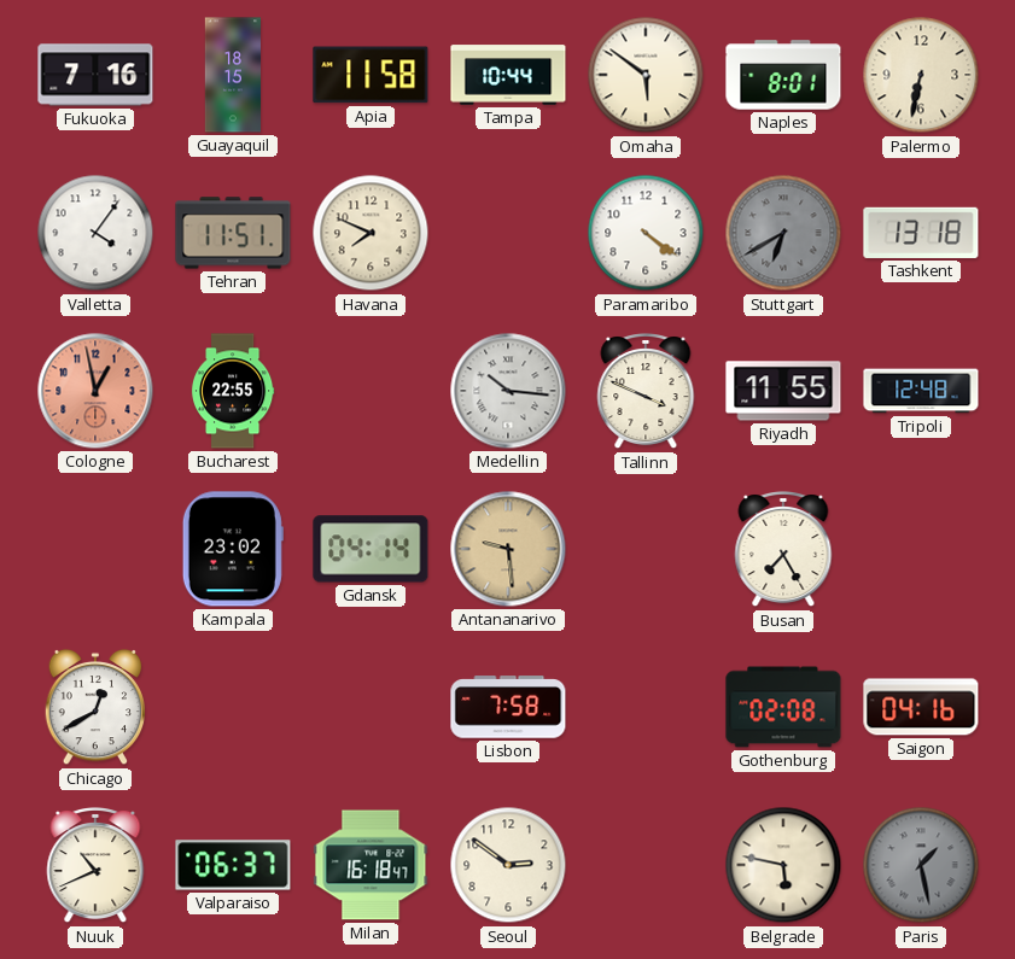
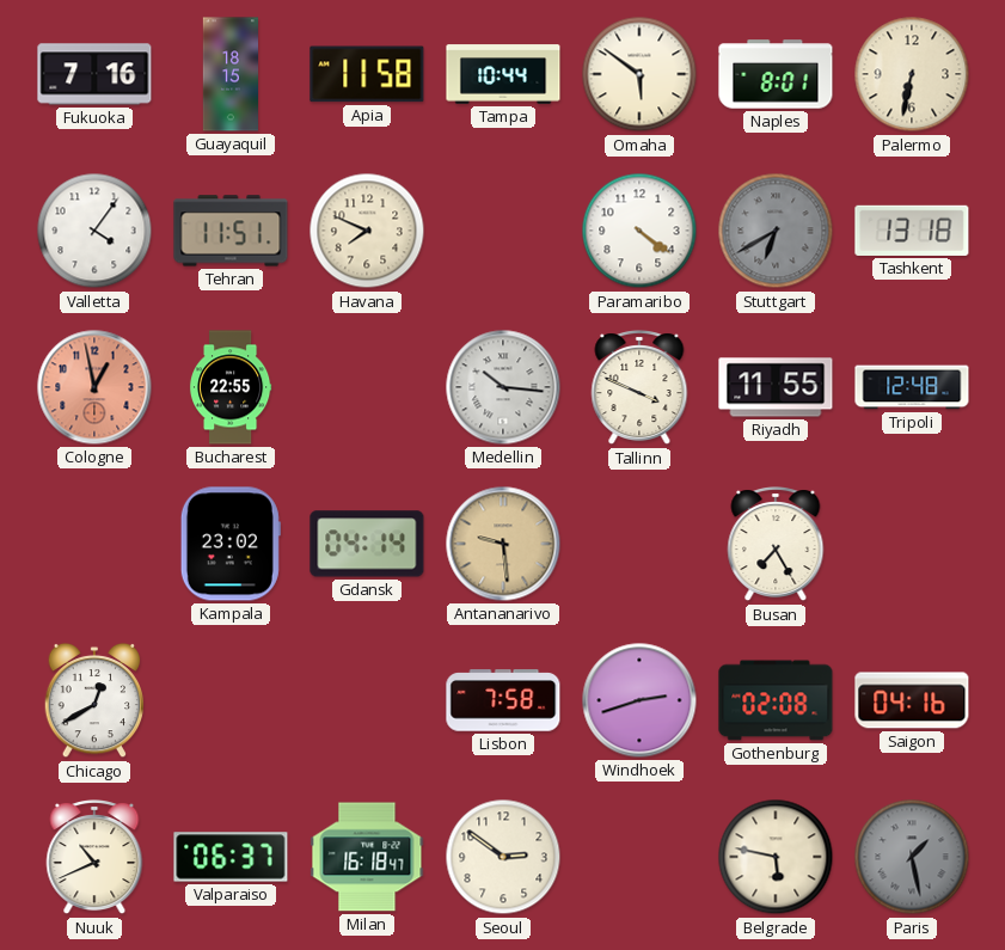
Windhoek: none -> 2:42 (639, 700)
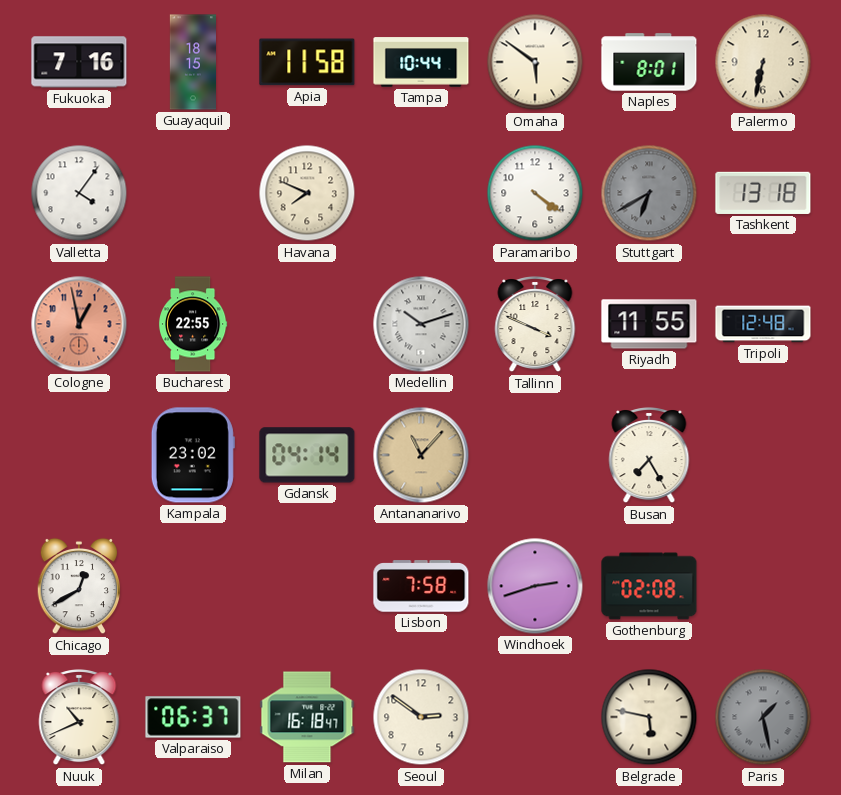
Tehran: 11:51 -> none (231, 231)
Medellin: 10:16 -> 10:12 (421, 324)
Antananarivo: 9:29 -> 11:07 (421, 455)
Saigon: 04:16 -> none (912, 700)
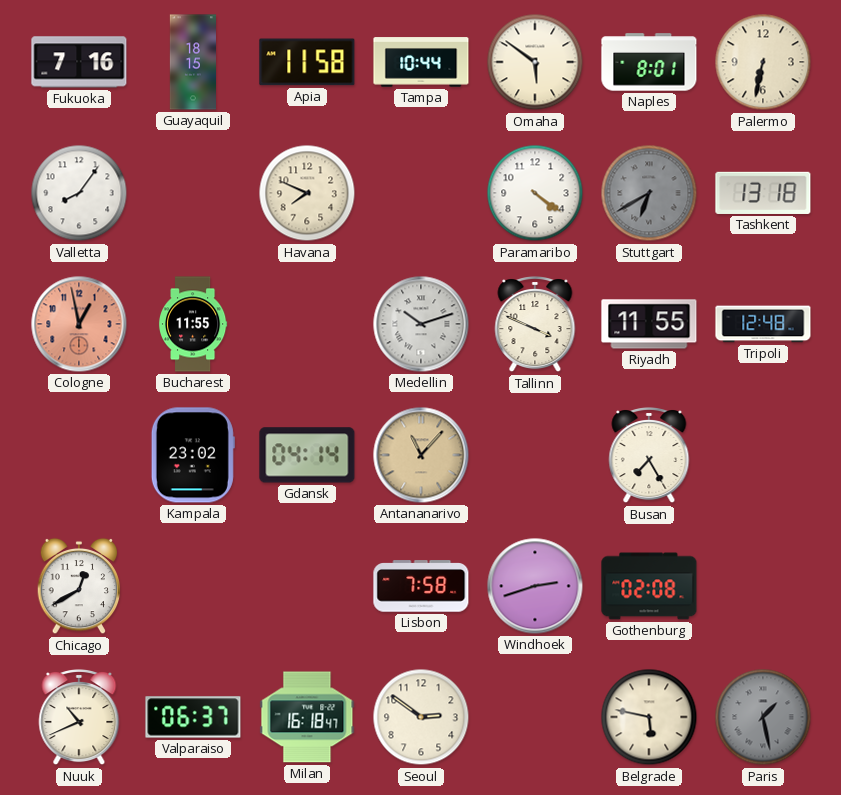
Valletta: 4:06 -> 8:06 (79, 193)
Bucharest: 22:55 -> 11:55 (193, 324)
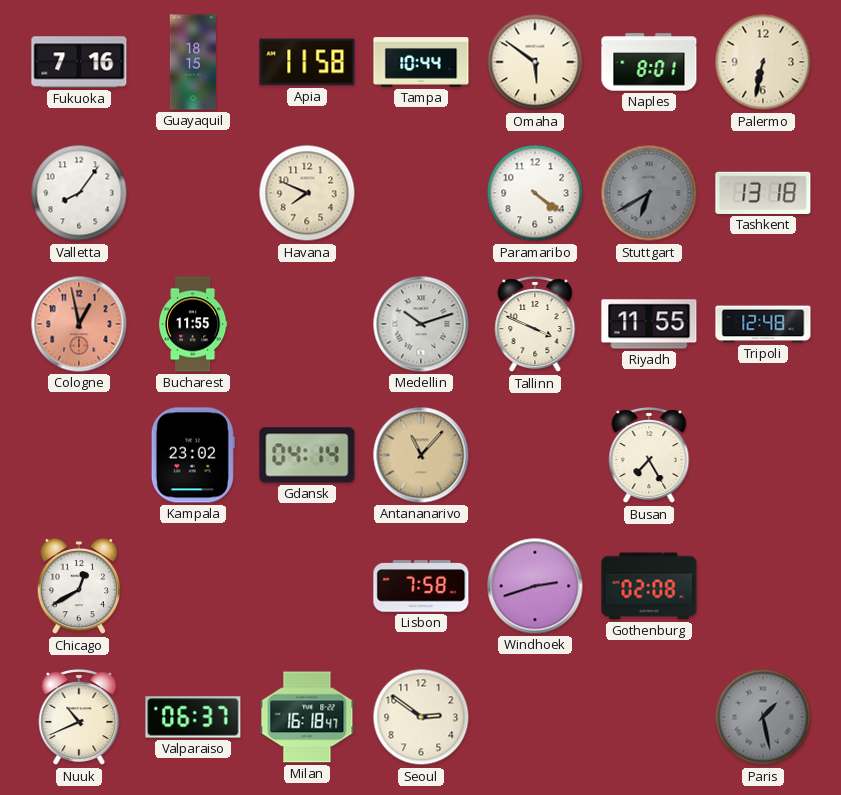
Belgrade: 5:47 -> none (649, 717)
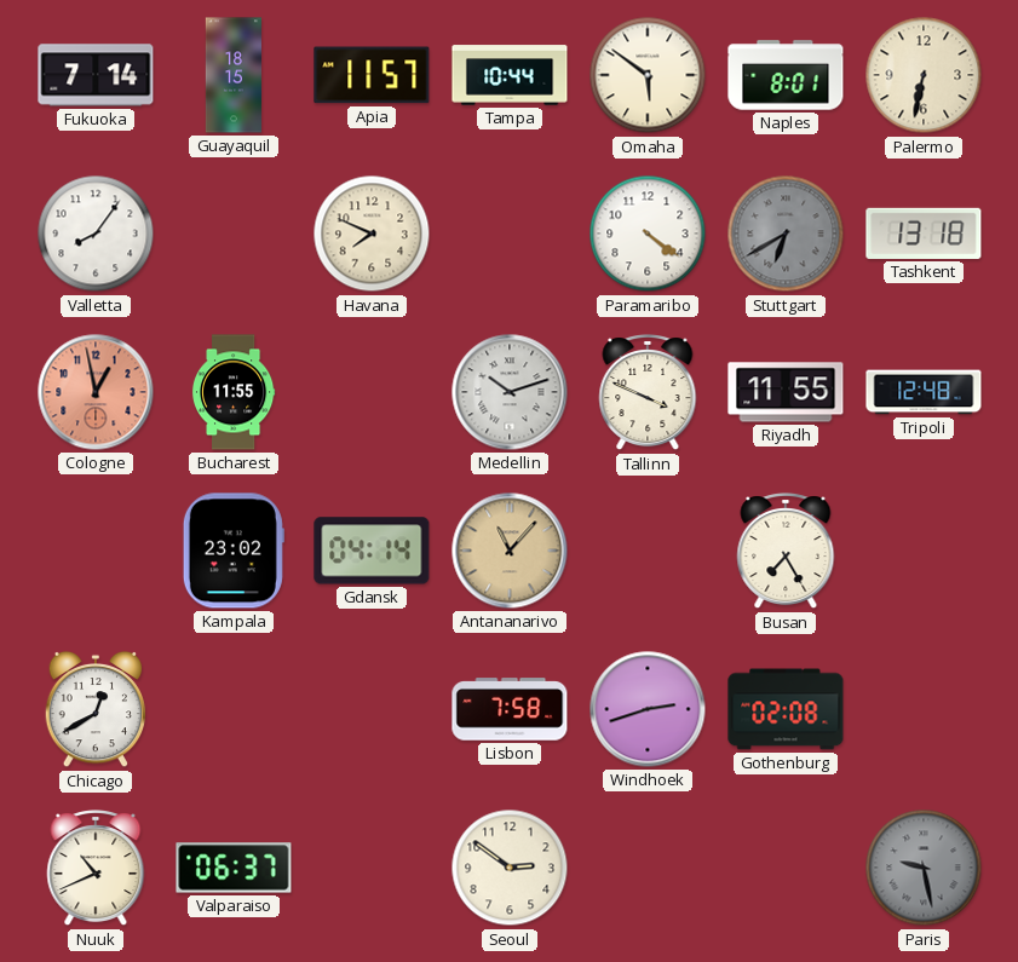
Fukuoka: 7:16 -> 7:14 (96, 75)
Apia: 11:58 -> 11:57 (372, 75)
Milan: 16:18 -> none (307, 717)
Paris: 1:28 -> 9:28 (924, 868)
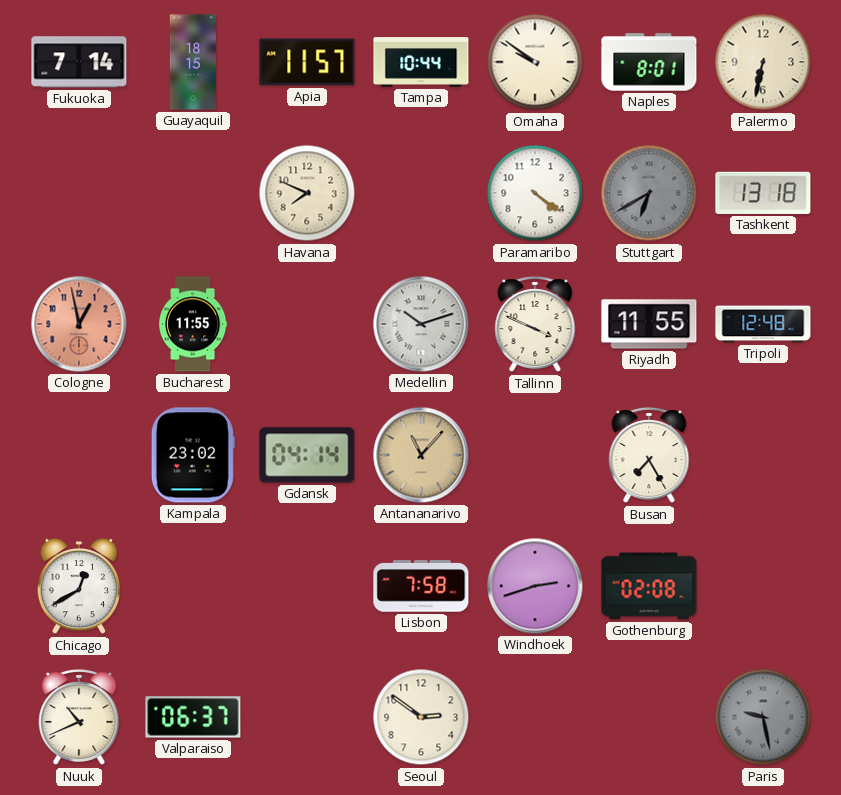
Omaha: 5:51 -> 9:51 (535, 62)
Valletta: 8:06 -> none (96, 234)
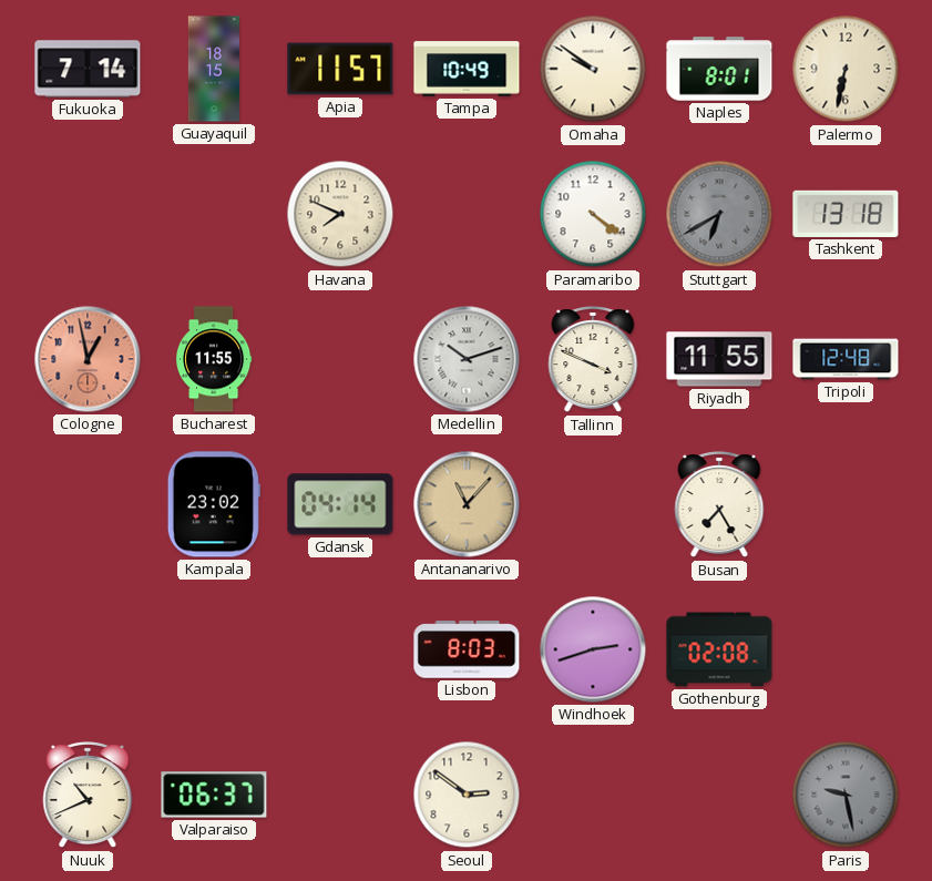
Tampa: 10:44 -> 10:49 (467, 69)
Chicago: 12:40 -> none (79, 586)
Lisbon: 7:58 -> 8:03 (467, 649)
